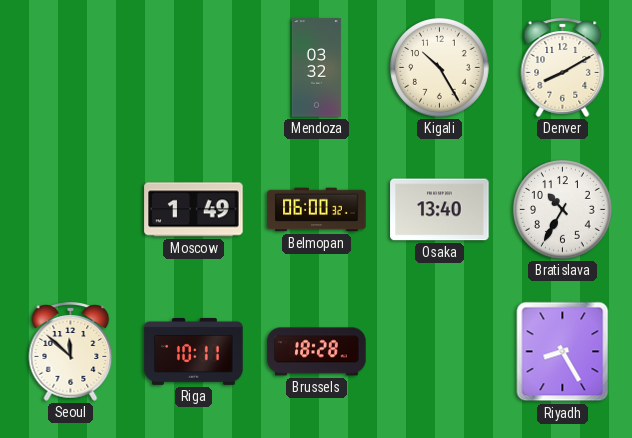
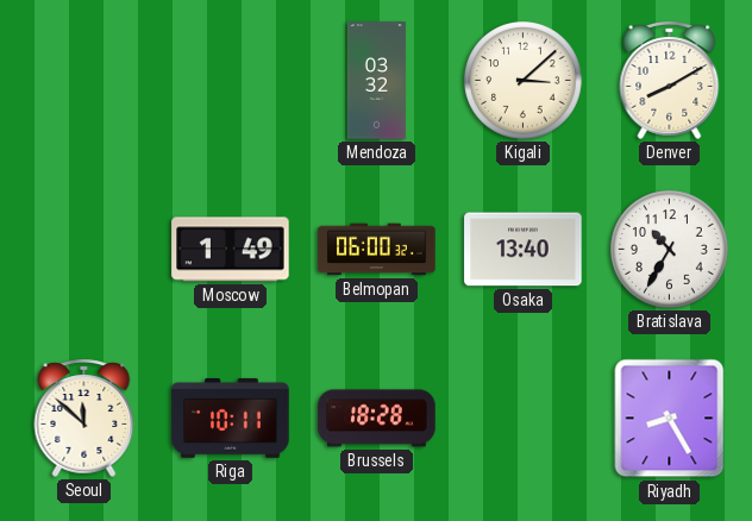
Kigali: 10:25 -> 3:08 (524, 81)
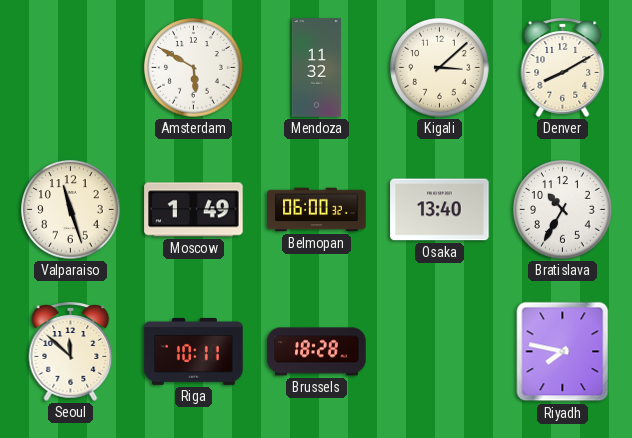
Amsterdam: none -> 5:50 (194, 68)
Mendoza: 03:32 -> 11:32 (316, 68)
Valparaiso: none -> 11:27 (71, 210)
Riyadh: 8:25 -> 7:47 (563, 352)
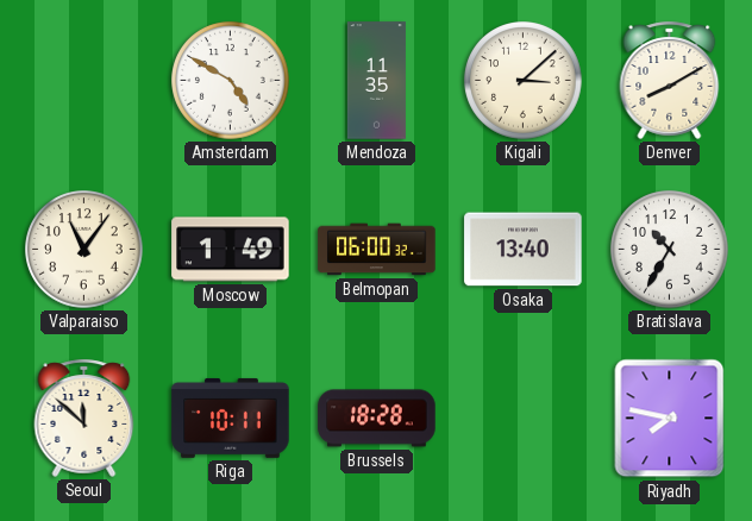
Amsterdam: 5:50 -> 4:50 (231, 81)
Mendoza: 11:32 -> 11:35 (376, 81)
Valparaiso: 11:27 -> 11:06 (84, 250)
